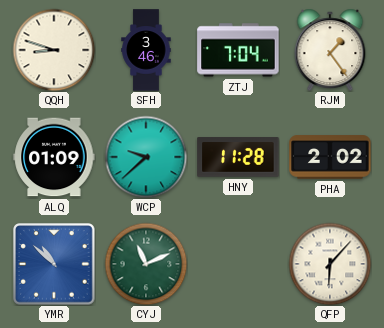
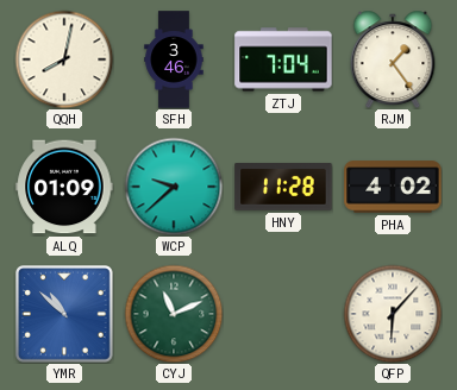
QQH: 8:48 -> 8:02 (64, 59)
PHA: 2:02 -> 4:02 (393, 187)
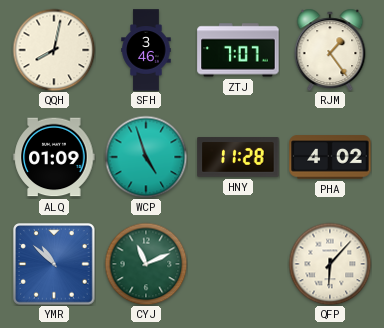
ZTJ: 7:04 -> 7:07 (238, 50)
WCP: 9:38 -> 4:57 (146, 157)
